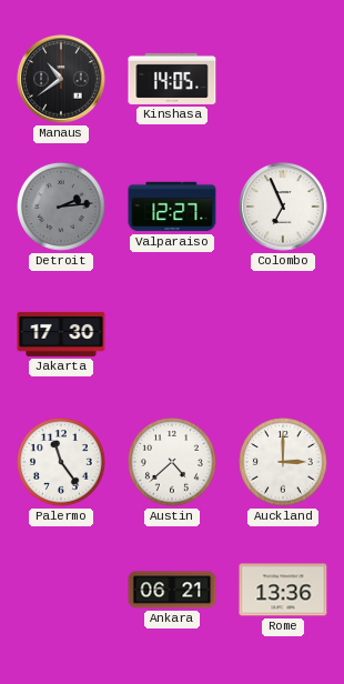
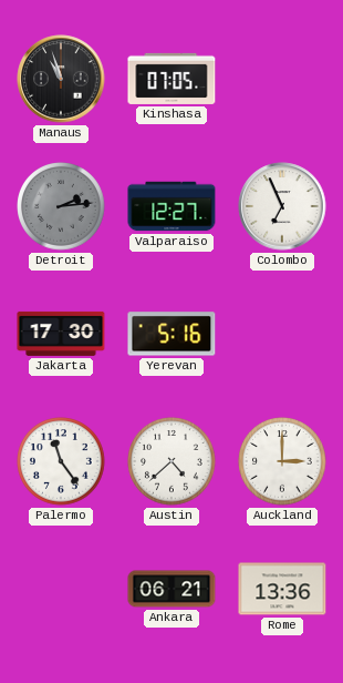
Manaus: 10:39 -> 10:57 (61, 79)
Kinshasa: 14:05 -> 07:05 (171, 79)
Yerevan: none -> 5:16 (171, 334)
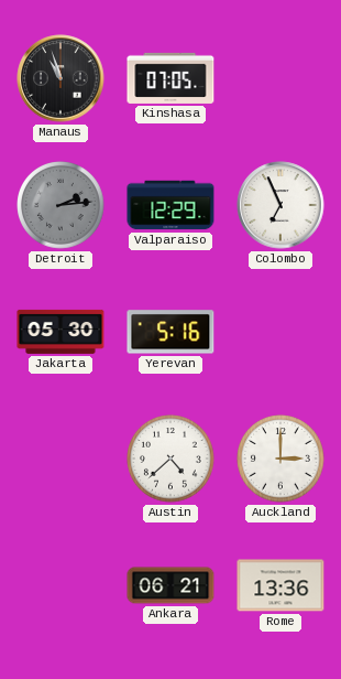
Valparaiso: 12:27 -> 12:29 (170, 205)
Jakarta: 17:30 -> 05:30 (61, 332)
Palermo: 11:24 -> none (61, 461)
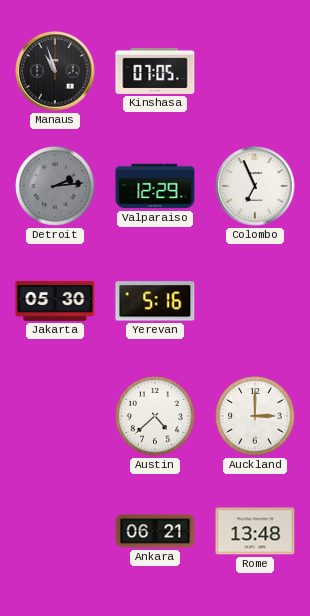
Rome: 13:36 -> 13:48 (255, 531)
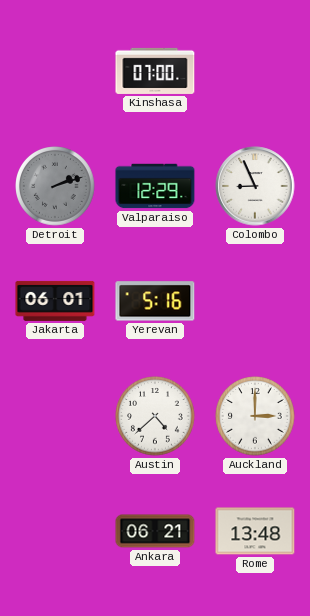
Manaus: 10:57 -> none (55, 71)
Kinshasa: 07:05 -> 07:00 (155, 71)
Detroit: 2:14 -> 2:12 (55, 186)
Colombo: 6:56 -> 8:56 (255, 186)
Jakarta: 05:30 -> 06:01 (55, 301)
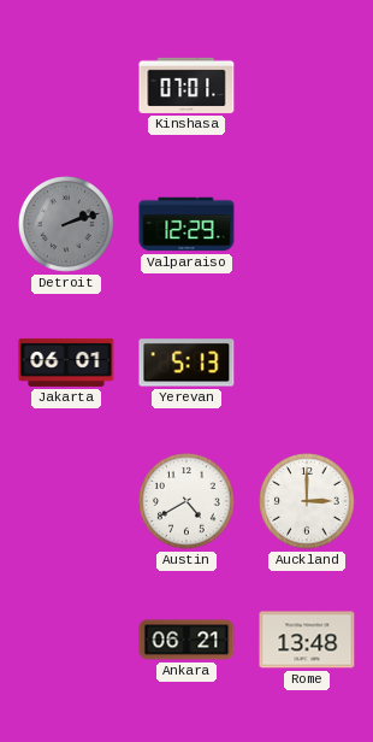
Kinshasa: 07:00 -> 07:01 (186, 86)
Colombo: 8:56 -> none (255, 186)
Yerevan: 5:16 -> 5:13 (186, 363)
Austin: 4:38 -> 4:40 (186, 501)
